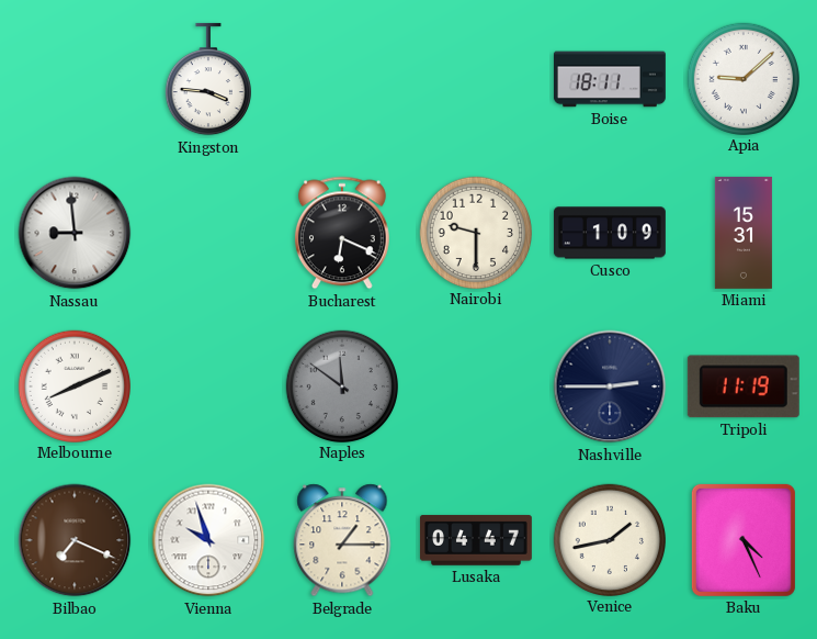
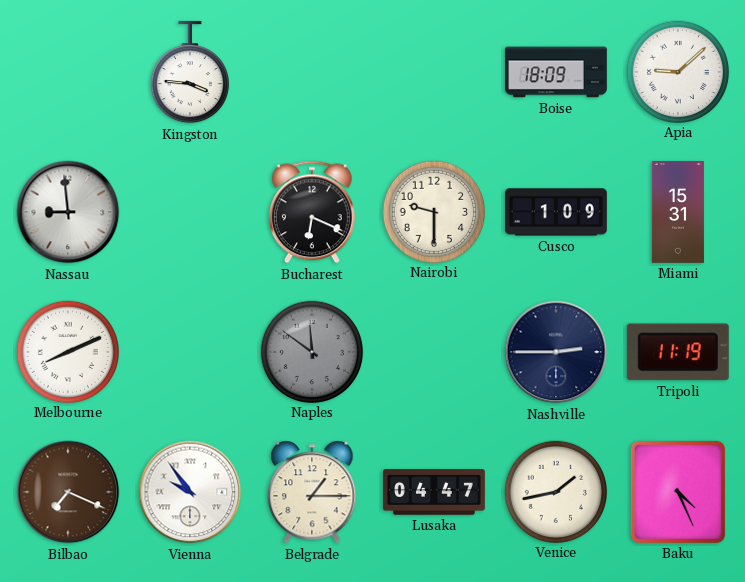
Boise: 18:11 -> 18:09 (556, 72)
Vienna: 9:57 -> 9:54 (190, 492)
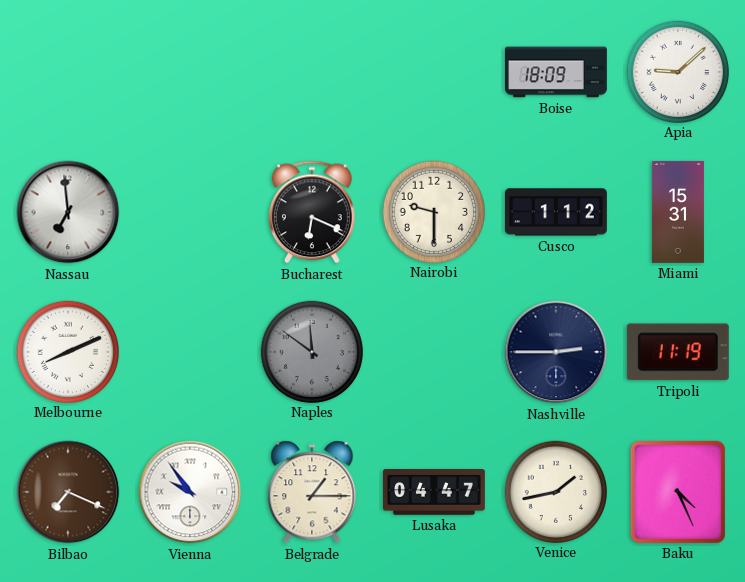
Kingston: 3:46 -> none (190, 72)
Nassau: 8:59 -> 6:59 (68, 212)
Cusco: 1:09 -> 1:12 (556, 212)
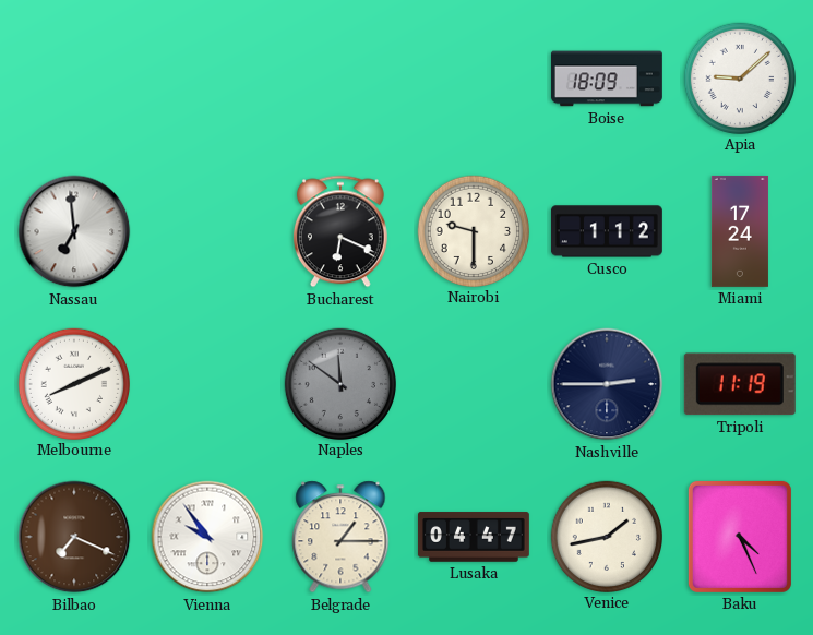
Miami: 15:31 -> 17:24 (740, 231)
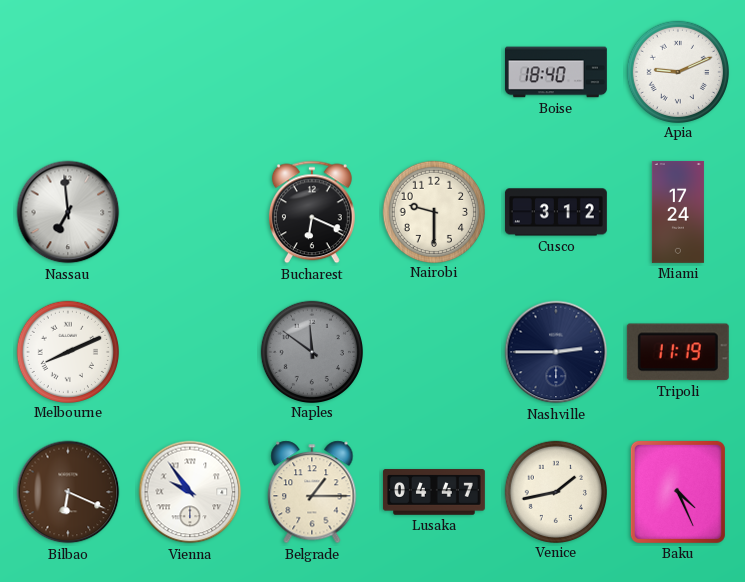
Boise: 18:09 -> 18:40 (556, 72)
Apia: 9:08 -> 9:11 (677, 71)
Cusco: 1:12 -> 3:12 (556, 212)
Bilbao: 7:19 -> 6:19 (68, 492)
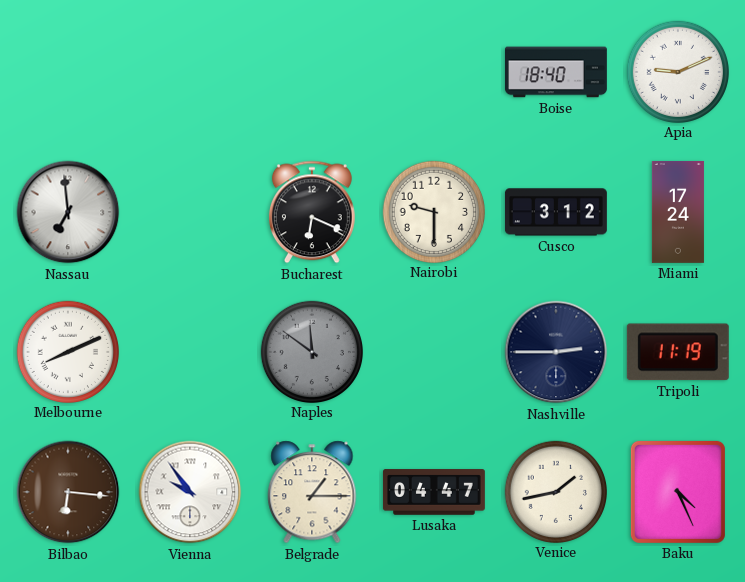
Bilbao: 6:19 -> 6:16 (68, 492)
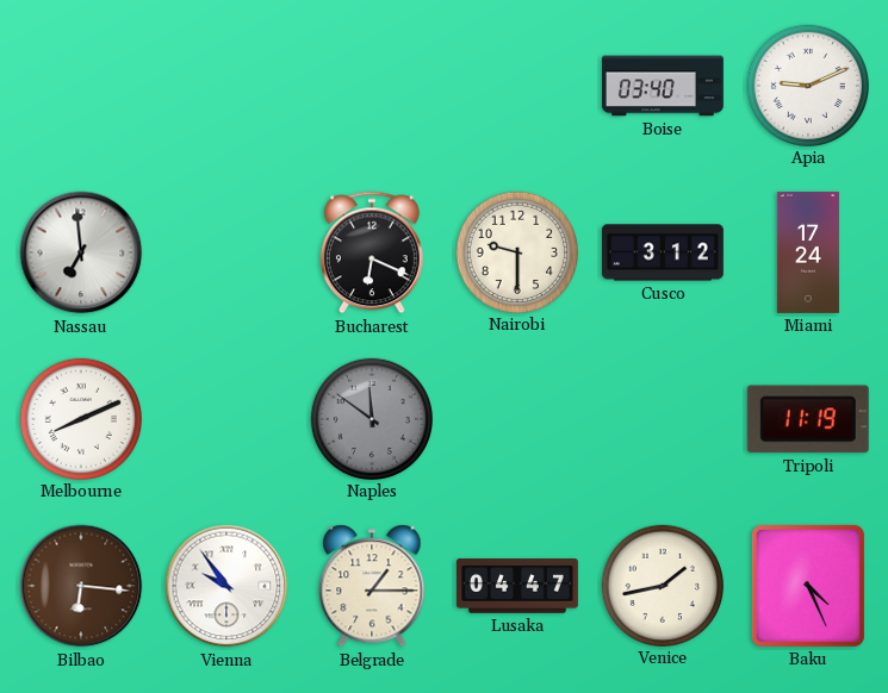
Boise: 18:40 -> 03:40 (663, 86)
Nashville: 2:45 -> none (556, 352)
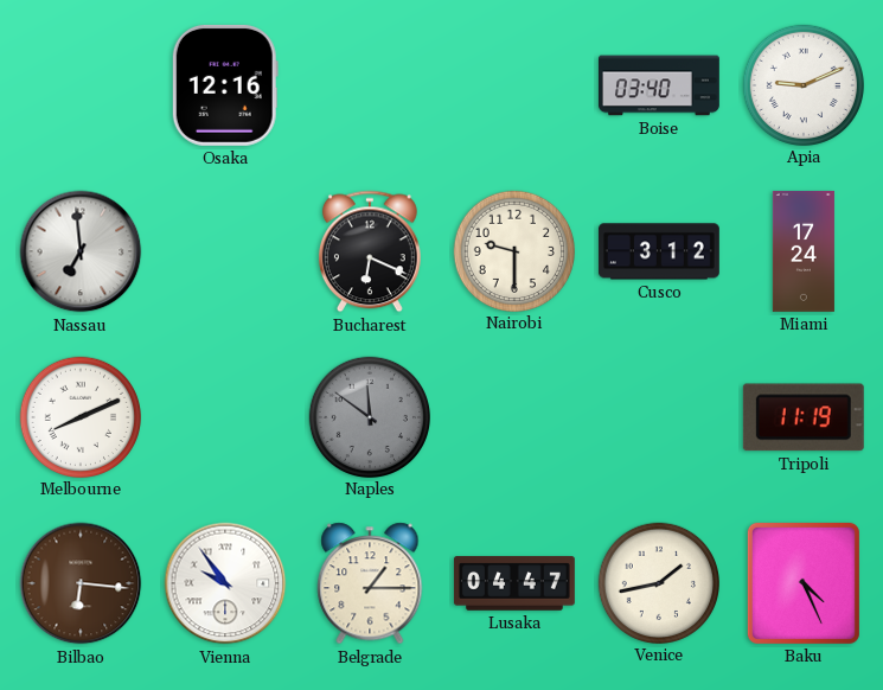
Osaka: none -> 12:16 (225, 85)
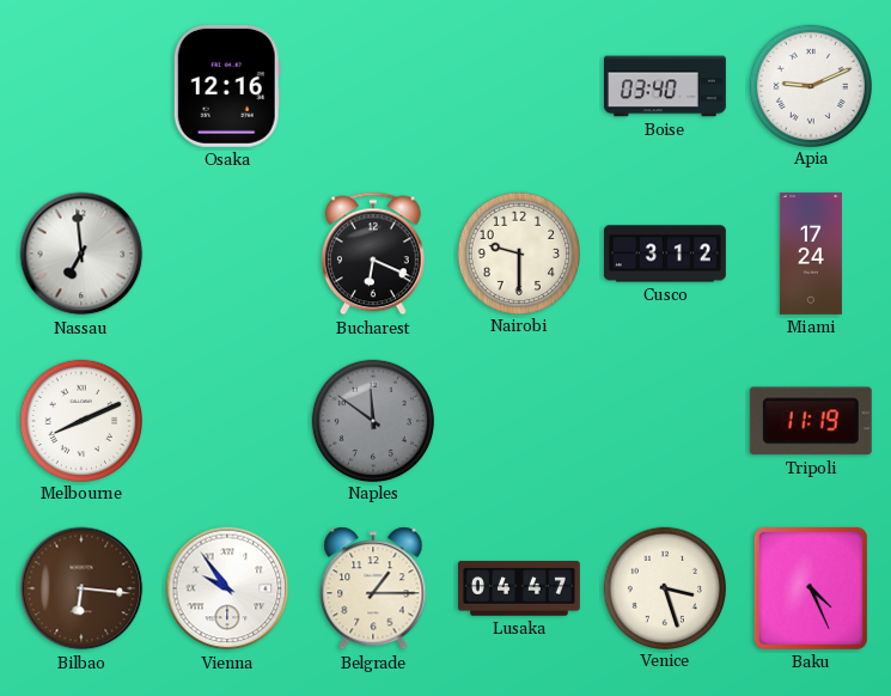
Venice: 1:43 -> 3:27 (664, 587)
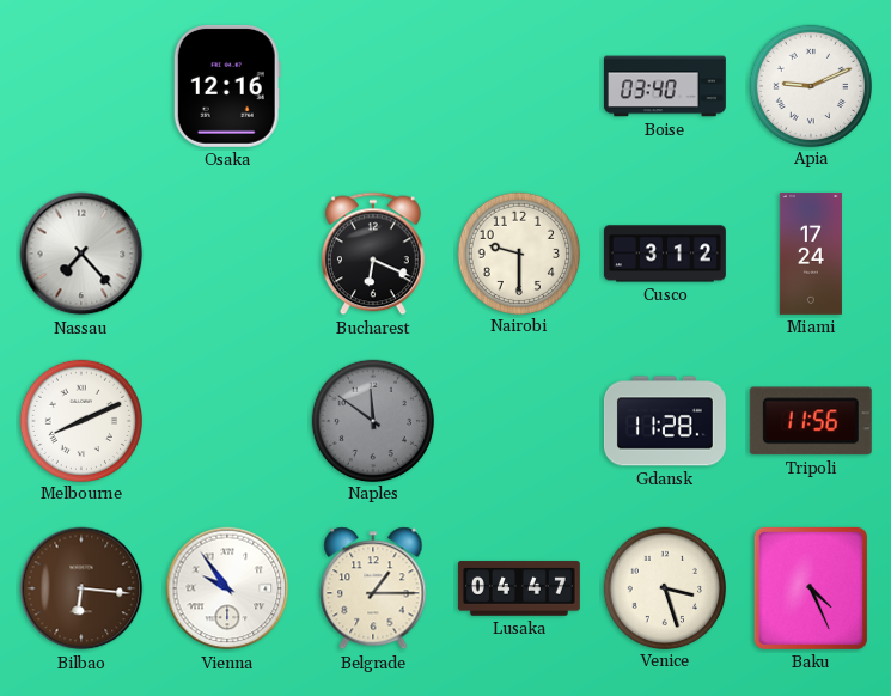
Nassau: 6:59 -> 7:23 (81, 254)
Gdansk: none -> 11:28 (665, 421)
Tripoli: 11:19 -> 11:56 (811, 421)
